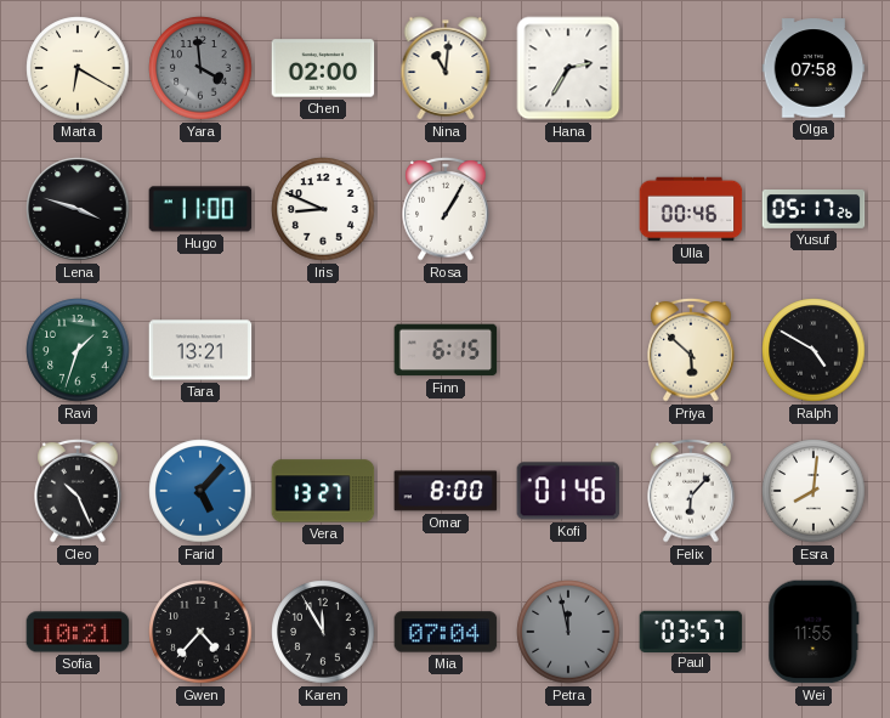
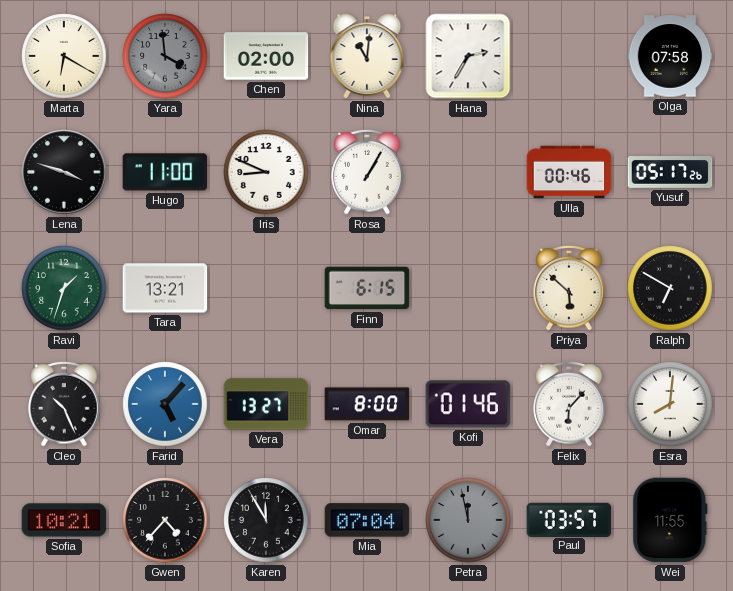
Ralph: 4:50 -> 6:50 (670, 288)
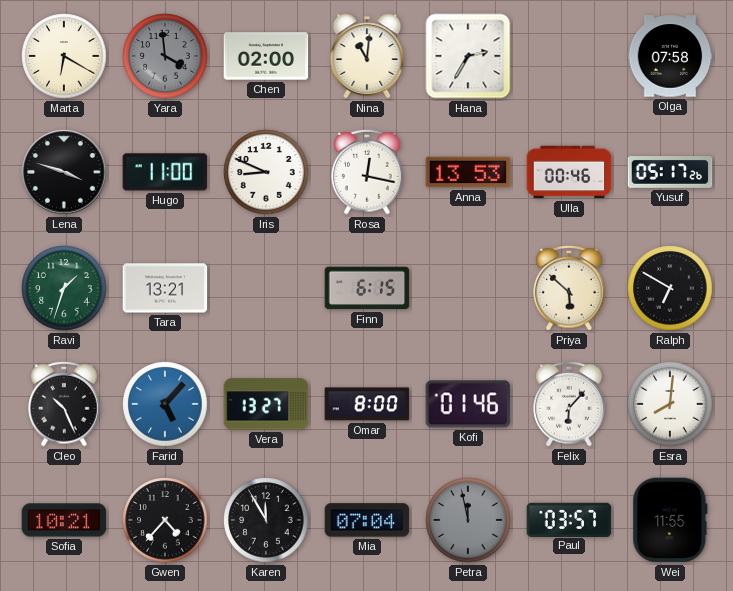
Rosa: 1:05 -> 12:17 (367, 172)
Anna: none -> 13:53 (468, 172)
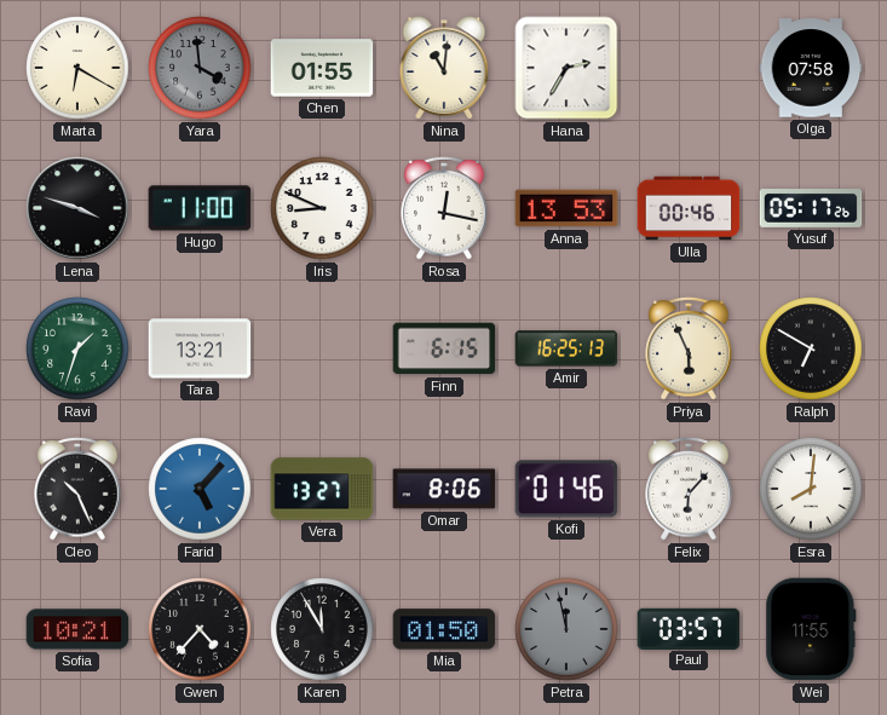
Chen: 02:00 -> 01:55 (322, 68)
Amir: none -> 16:25 (566, 348)
Priya: 5:52 -> 5:56 (689, 348)
Omar: 8:00 -> 8:06 (444, 489)
Mia: 07:04 -> 01:50 (444, 629)
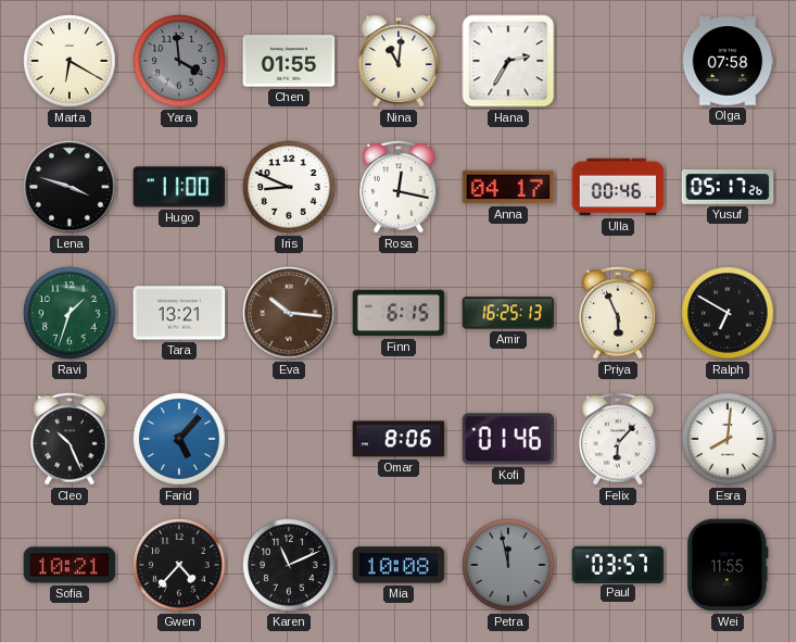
Anna: 13:53 -> 04:17 (508, 187)
Eva: none -> 10:16 (289, 313)
Vera: 13:27 -> none (322, 489)
Karen: 11:55 -> 11:11 (289, 565)
Mia: 01:50 -> 10:08 (399, 565)
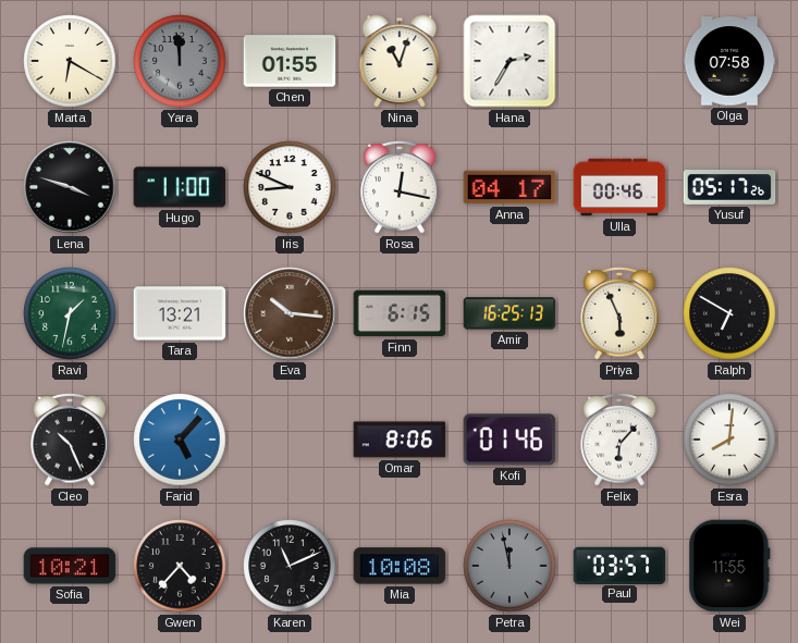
Yara: 3:59 -> 11:59 (180, 61)
Nina: 11:01 -> 11:03 (400, 61)
Ravi: 1:33 -> 1:32 (70, 313)
